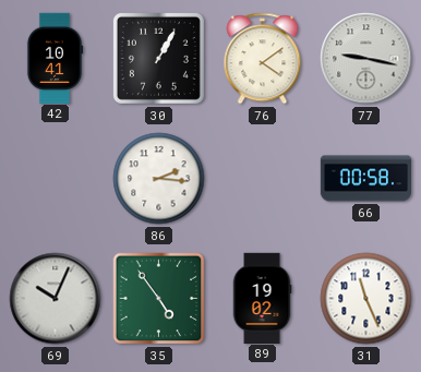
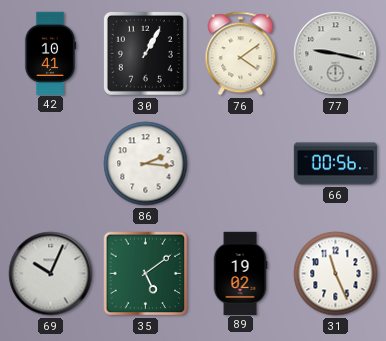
66: 00:58 -> 00:56 (336, 164)
35: 4:54 -> 5:09 (146, 274)
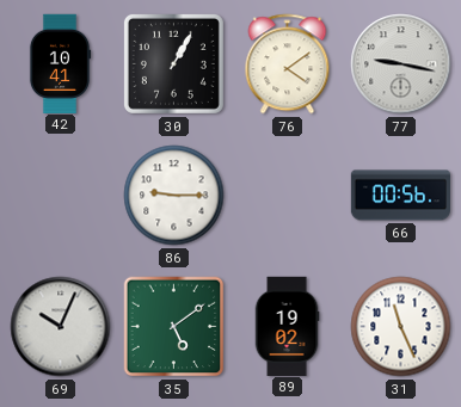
86: 2:16 -> 9:15 (174, 196)
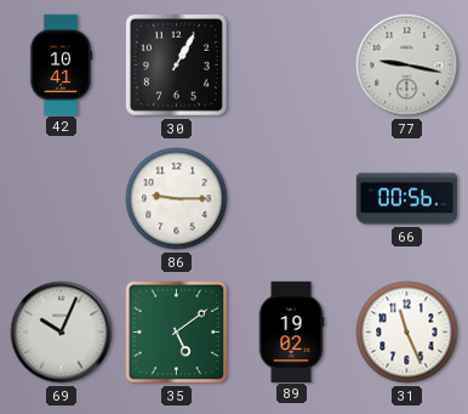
76: 4:09 -> none (288, 64)
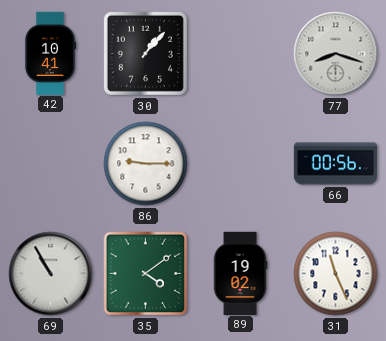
30: 1:05 -> 1:07 (145, 53)
77: 9:17 -> 8:18 (336, 54)
69: 10:04 -> 10:55 (51, 274)
35: 5:09 -> 4:09 (146, 274)
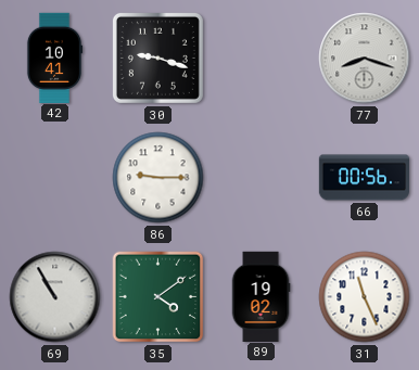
30: 1:07 -> 9:18 (157, 58)
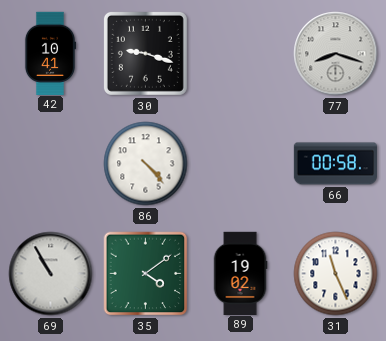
86: 9:15 -> 4:23 (146, 164)
66: 00:56 -> 00:58 (336, 164)
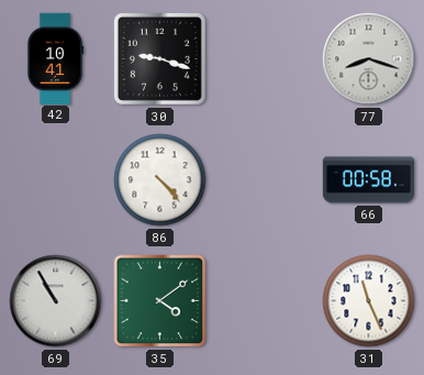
89: 19:02 -> none (240, 273)
